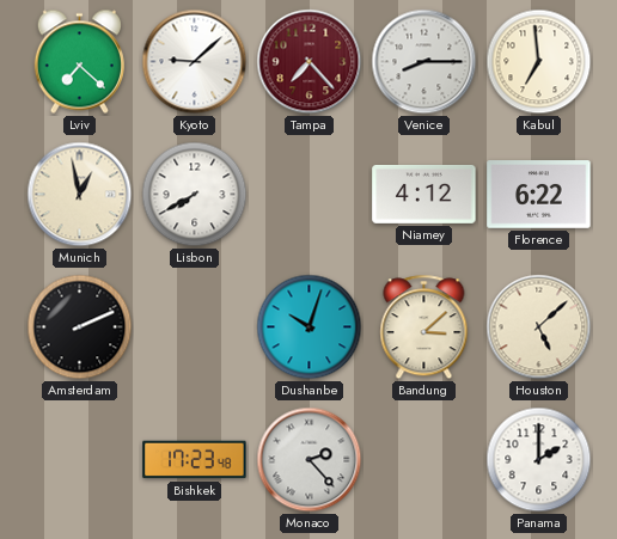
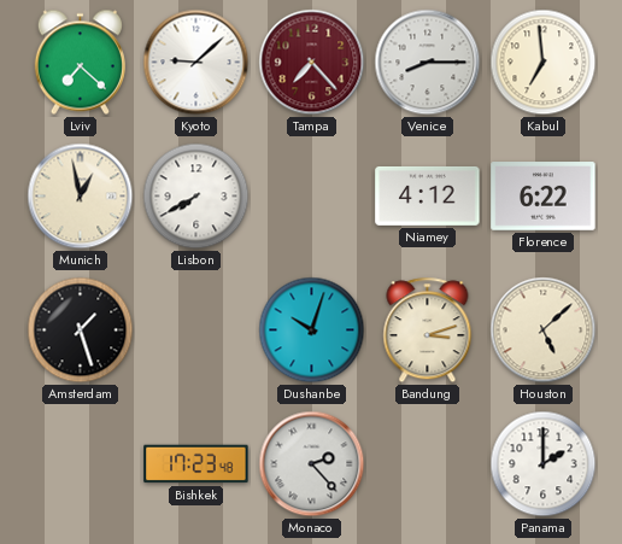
Amsterdam: 2:11 -> 1:27 (81, 331)
Bandung: 3:08 -> 3:12 (428, 331)
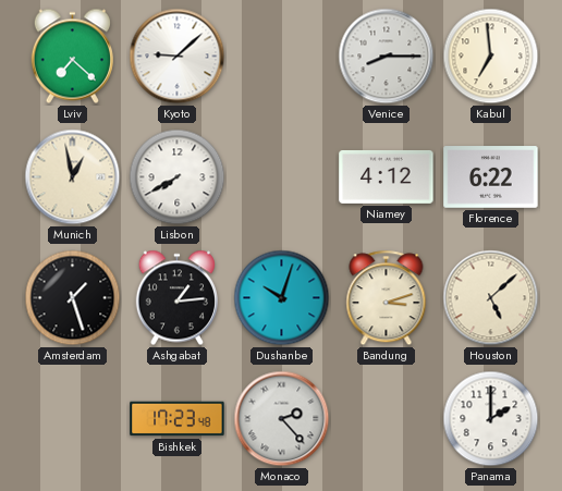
Tampa: 7:23 -> none (312, 63)
Ashgabat: none -> 1:14 (176, 298)
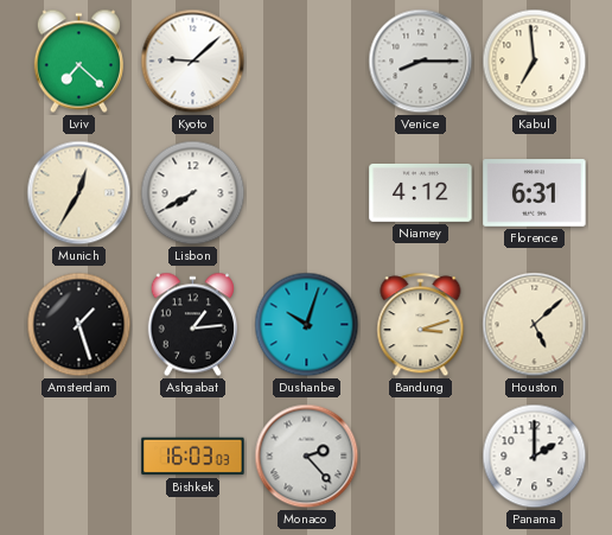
Munich: 12:58 -> 12:35 (79, 193)
Florence: 6:22 -> 6:31 (535, 193)
Bishkek: 17:23 -> 16:03 (193, 457)
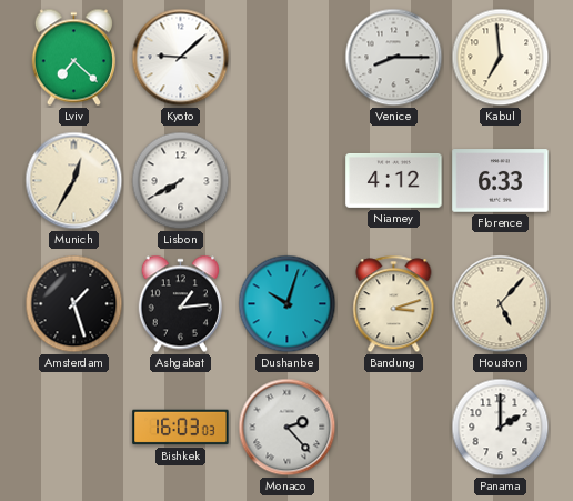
Florence: 6:31 -> 6:33 (501, 181)
Houston: 5:08 -> 5:07 (501, 304)
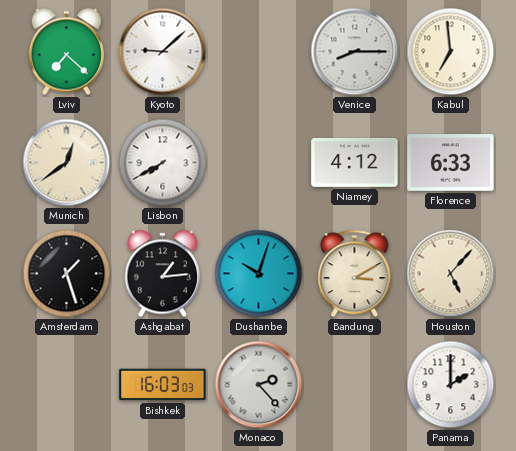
Munich: 12:35 -> 12:39 (67, 163)
Bandung: 3:12 -> 3:10 (355, 274)
